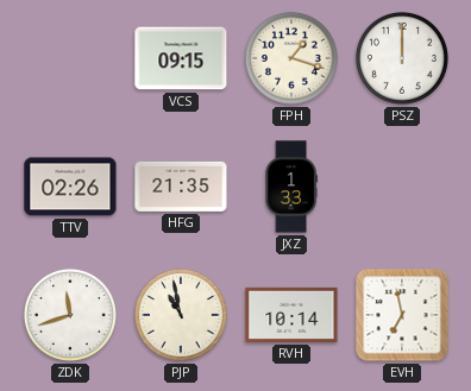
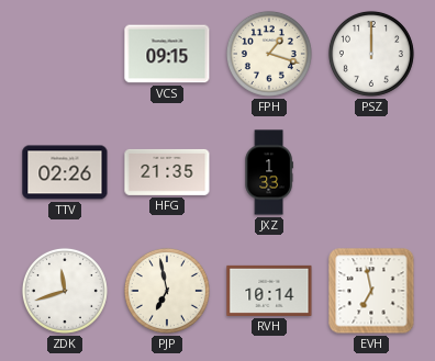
PJP: 10:58 -> 6:58 (167, 291)
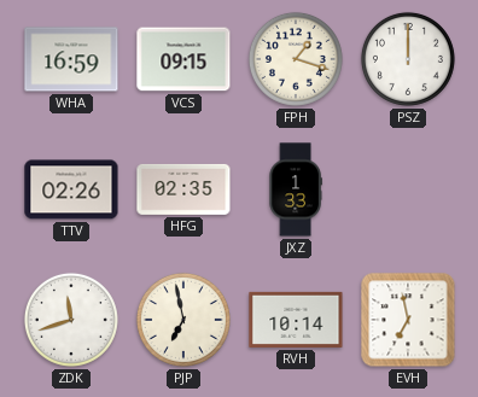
WHA: none -> 16:59 (71, 59)
HFG: 21:35 -> 02:35 (183, 189)
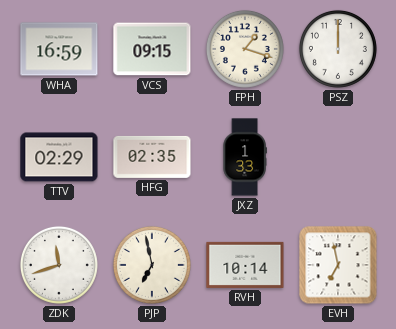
TTV: 02:26 -> 02:29 (59, 157)
